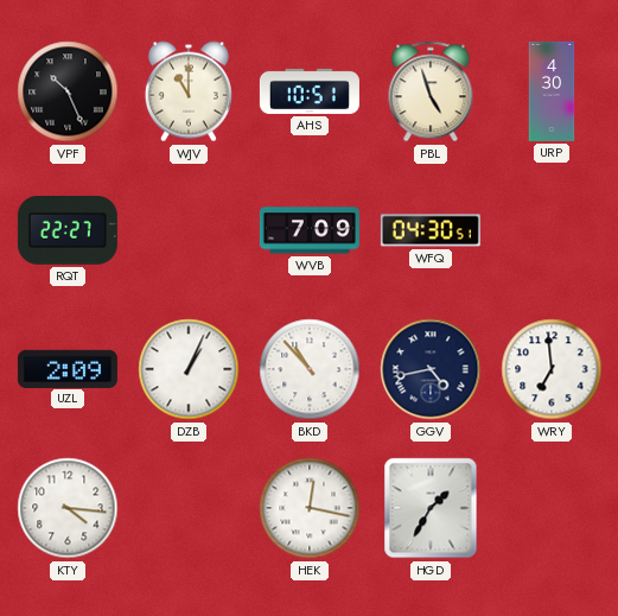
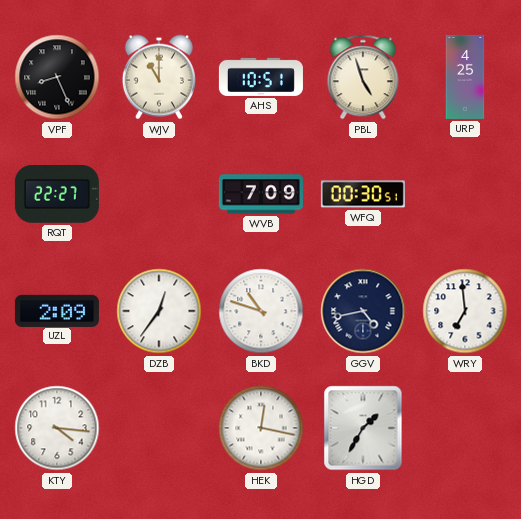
VPF: 10:26 -> 8:26 (57, 77)
URP: 4:30 -> 4:25 (465, 77)
WFQ: 04:30 -> 00:30 (363, 194)
DZB: 1:04 -> 12:36 (159, 311)
BKD: 10:53 -> 10:48 (261, 311)
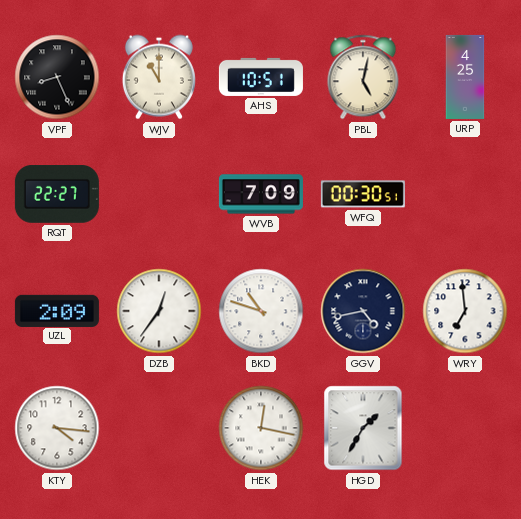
PBL: 4:57 -> 5:02 (363, 77)
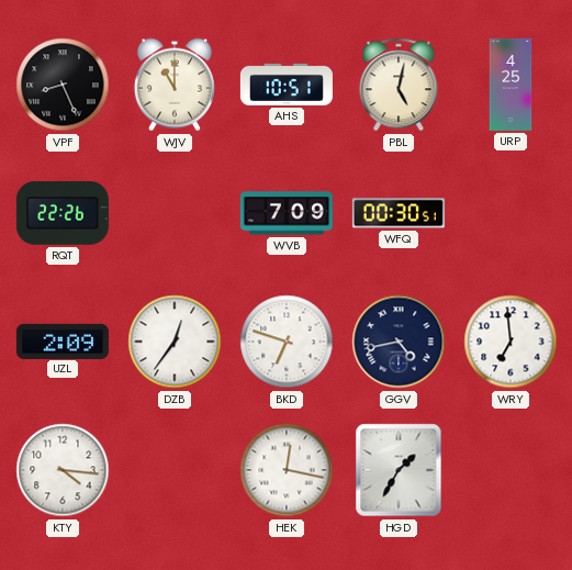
RQT: 22:27 -> 22:26 (63, 214)
BKD: 10:48 -> 6:48 (287, 342)
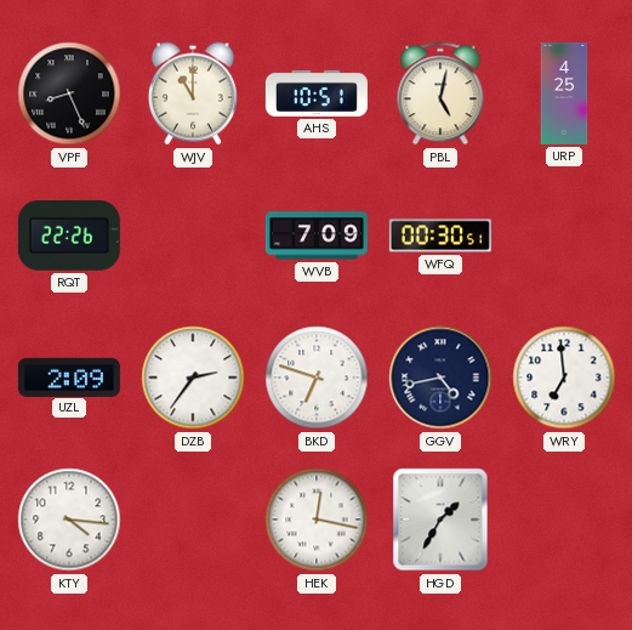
DZB: 12:36 -> 2:36 (193, 378)
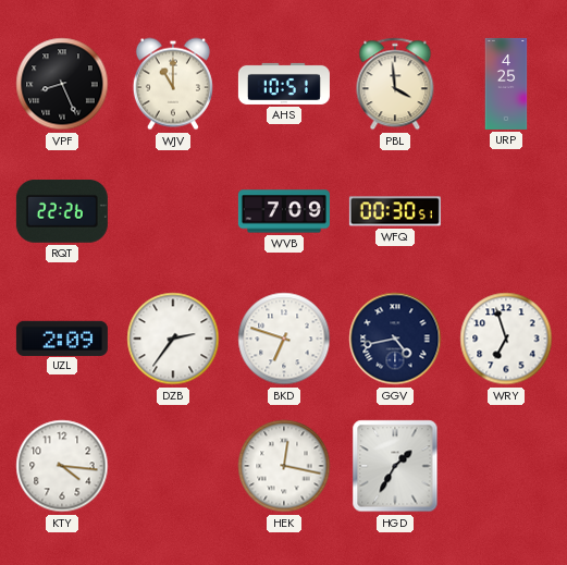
PBL: 5:02 -> 3:59 (395, 84)
WRY: 6:59 -> 6:57 (506, 339)
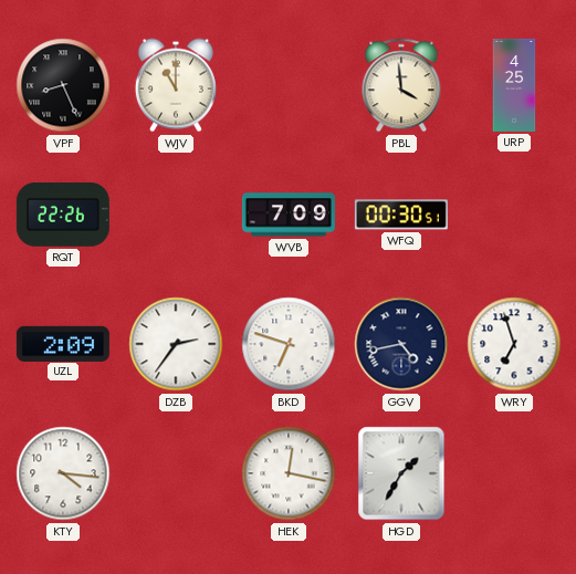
AHS: 10:51 -> none (284, 84)
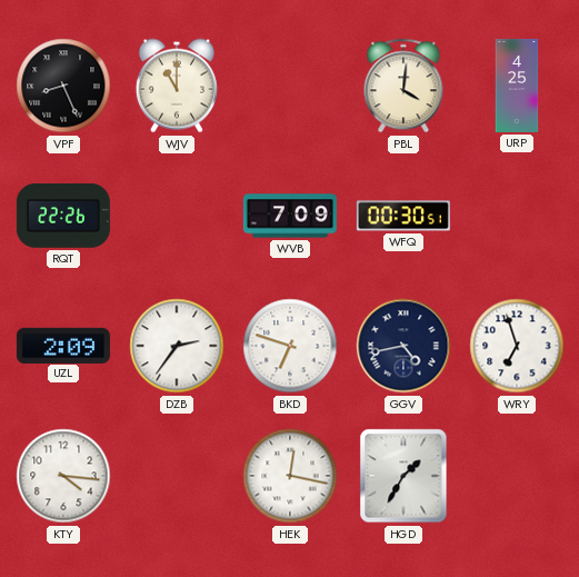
PBL: 3:59 -> 4:01 (403, 86)
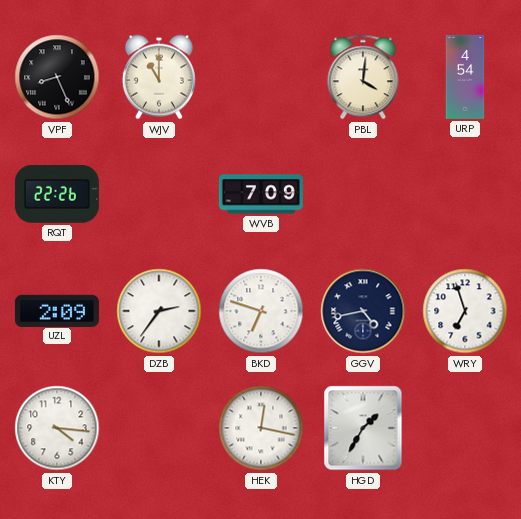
URP: 4:25 -> 4:54 (465, 77)
WFQ: 00:30 -> none (403, 216)
